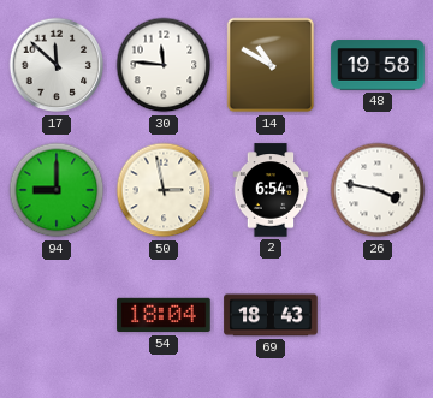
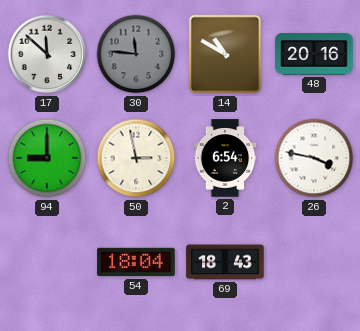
30 dial: white -> grey (136, 54)
48: 19:58 -> 20:16 (314, 54)
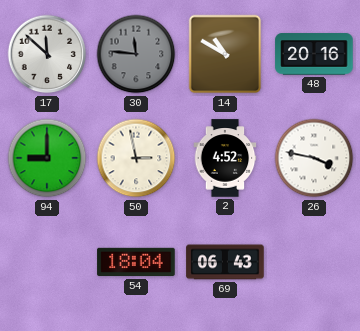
2: 6:54 -> 4:52 (225, 158)
69: 18:43 -> 06:43 (225, 262)
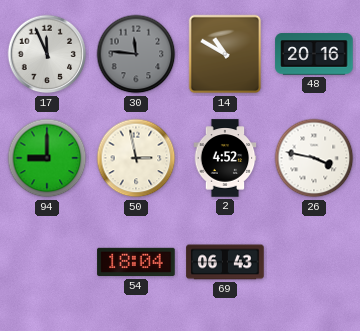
17: 11:52 -> 11:56 (47, 54)
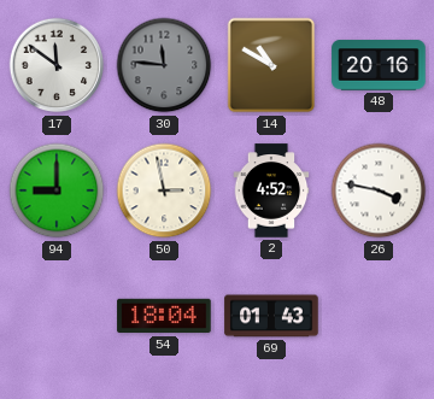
17: 11:56 -> 11:51 (57, 65)
69: 06:43 -> 01:43 (271, 316)
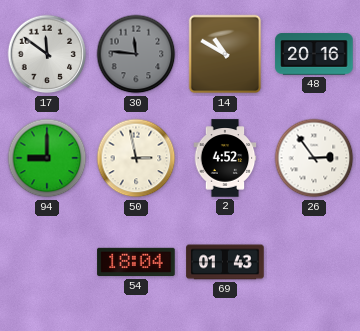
26: 3:47 -> 2:54 (314, 158)
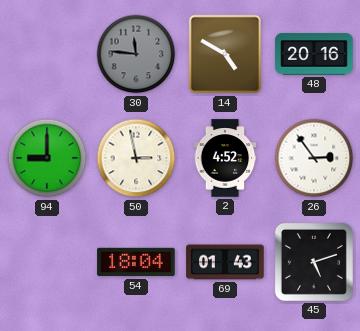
17: 11:51 -> none (47, 54)
14: 10:50 -> 4:50 (225, 54)
45: none -> 5:12 (314, 262)
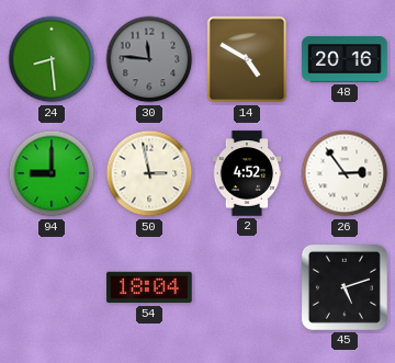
24: none -> 8:29 (52, 59)
69: 01:43 -> none (225, 262)
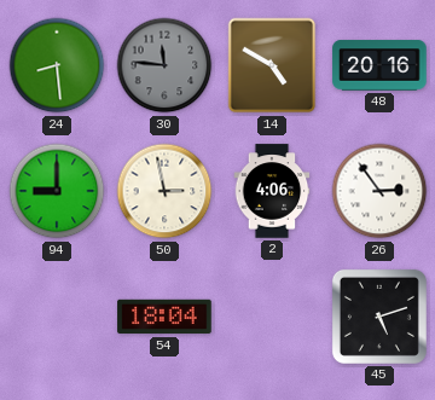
2: 4:52 -> 4:06 (272, 191)
